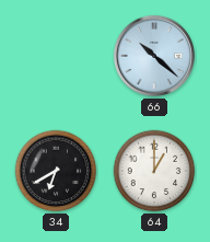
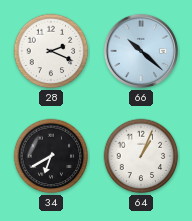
28: none -> 2:19 (51, 51)
64: 1:00 -> 1:04 (141, 156)
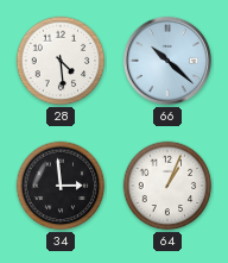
28: 2:19 -> 4:29 (61, 61)
34: 6:40 -> 2:59 (61, 186)
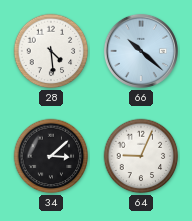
34: 2:59 -> 3:08 (51, 156)
64: 1:04 -> 9:04 (141, 156)
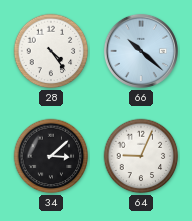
28: 4:29 -> 4:24 (51, 51)
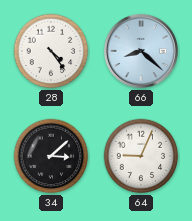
66: 10:22 -> 8:22 (141, 51)
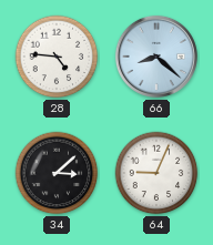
28: 4:24 -> 4:46 (57, 57)
